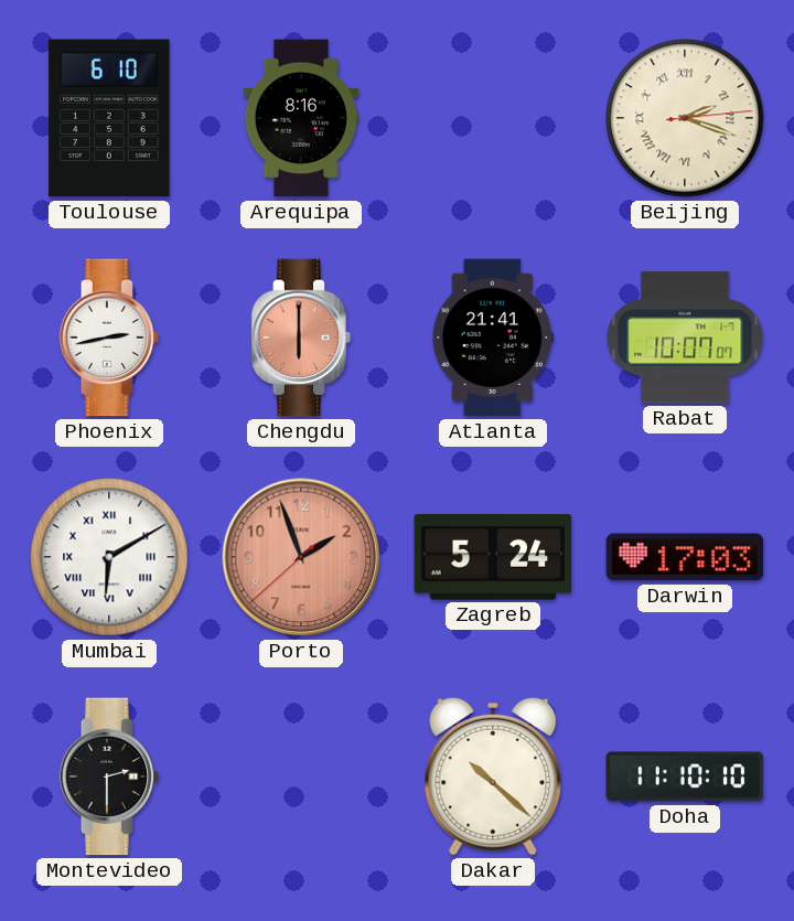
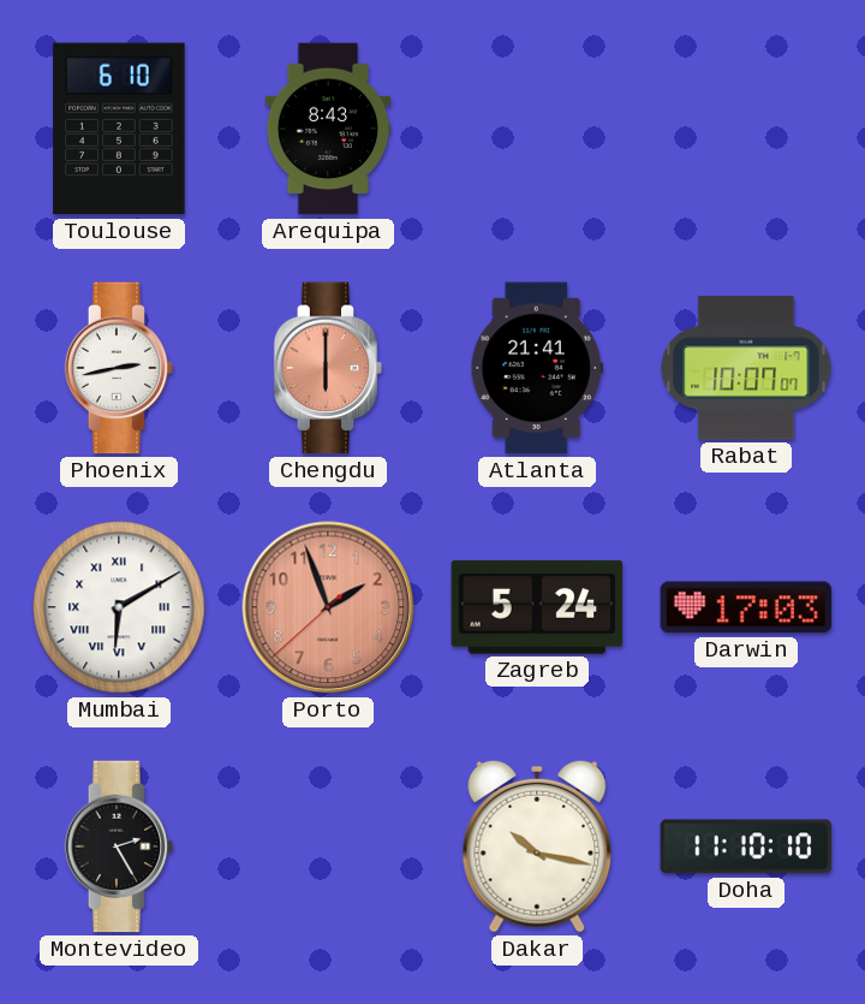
Arequipa: 8:16 -> 8:43 (328, 129)
Beijing: 2:18 -> none (685, 118)
Montevideo: 2:30 -> 2:25 (119, 846)
Dakar: 10:22 -> 10:17 (537, 846)
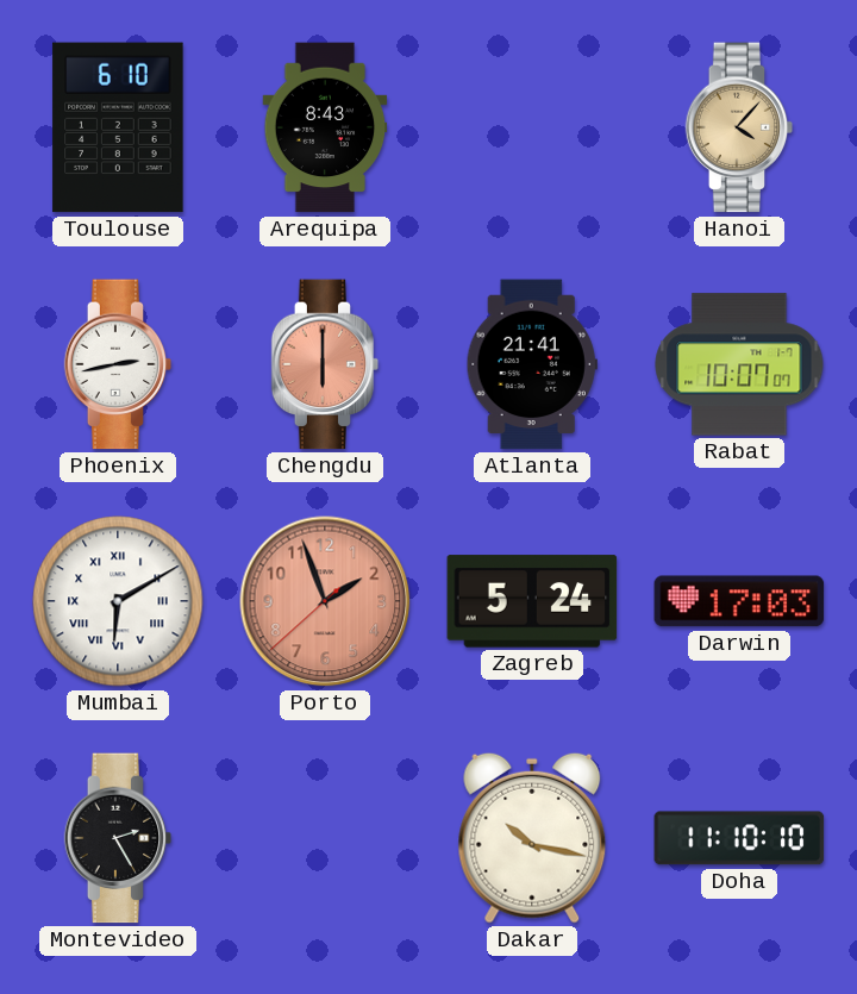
Hanoi: none -> 4:07 (739, 127)
